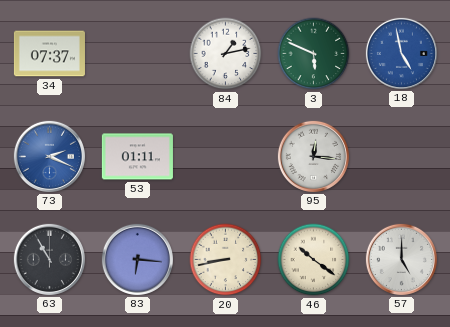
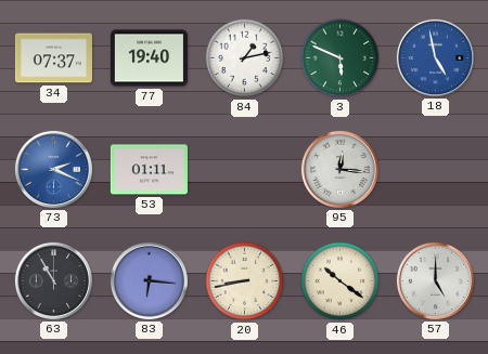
77: none -> 19:40 (149, 58)
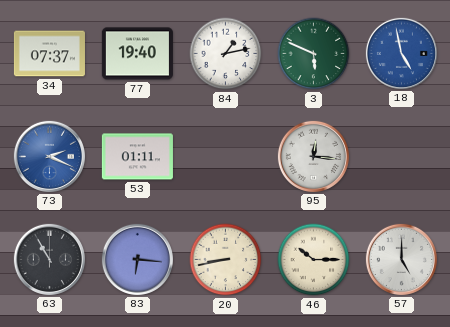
46: 10:21 -> 10:15 (314, 260)
